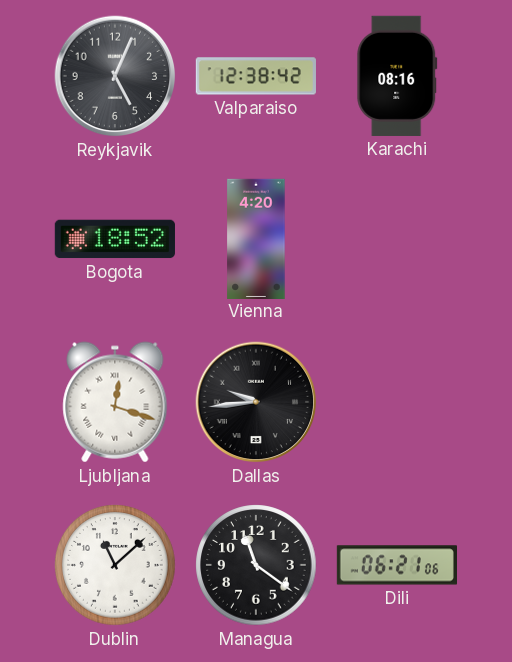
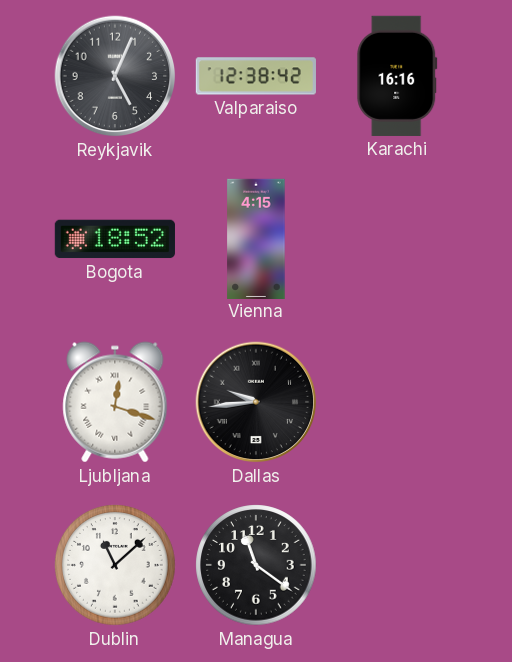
Karachi: 08:16 -> 16:16 (397, 76)
Vienna: 4:20 -> 4:15 (256, 238)
Dili: 06:21 -> none (396, 565)
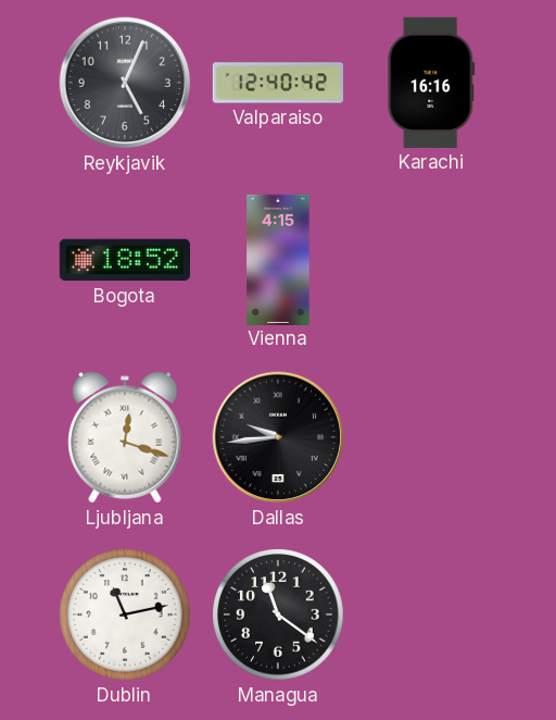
Valparaiso: 12:38 -> 12:40 (278, 83)
Dublin: 11:08 -> 11:13 (125, 615)
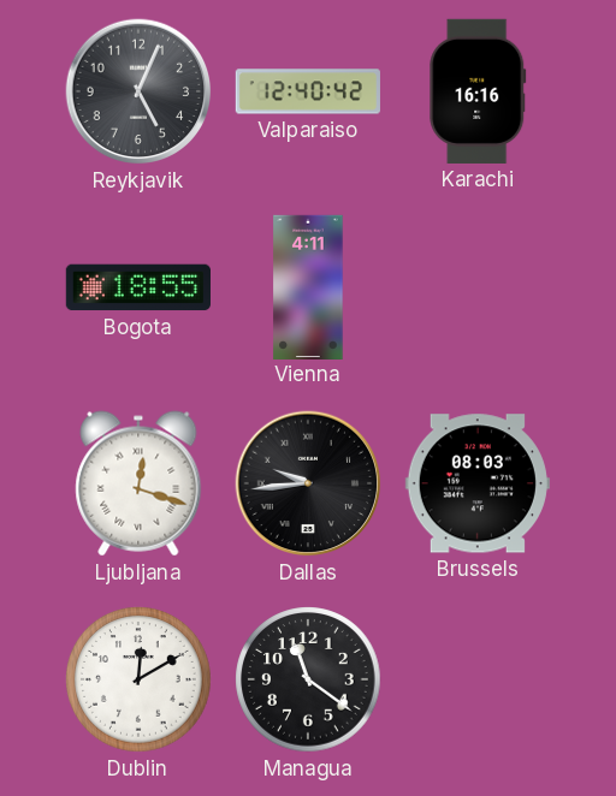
Bogota: 18:52 -> 18:55 (138, 287)
Vienna: 4:15 -> 4:11 (308, 286)
Brussels: none -> 08:03 (478, 483)
Dublin: 11:13 -> 12:10 (138, 679)
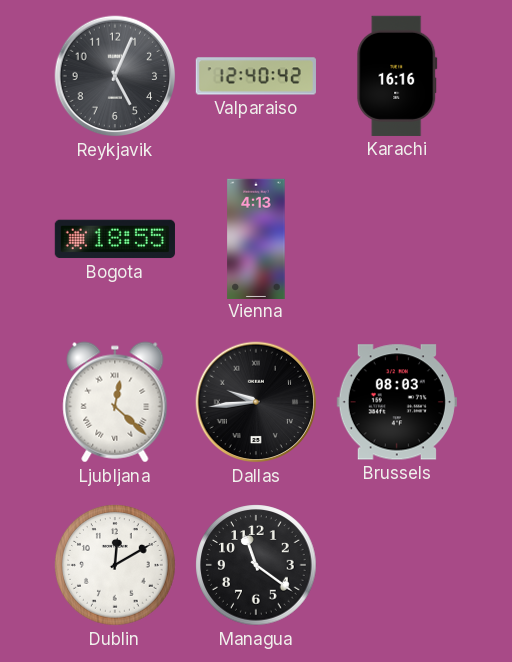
Vienna: 4:11 -> 4:13 (256, 238)
Ljubljana: 12:18 -> 12:22 (115, 402)
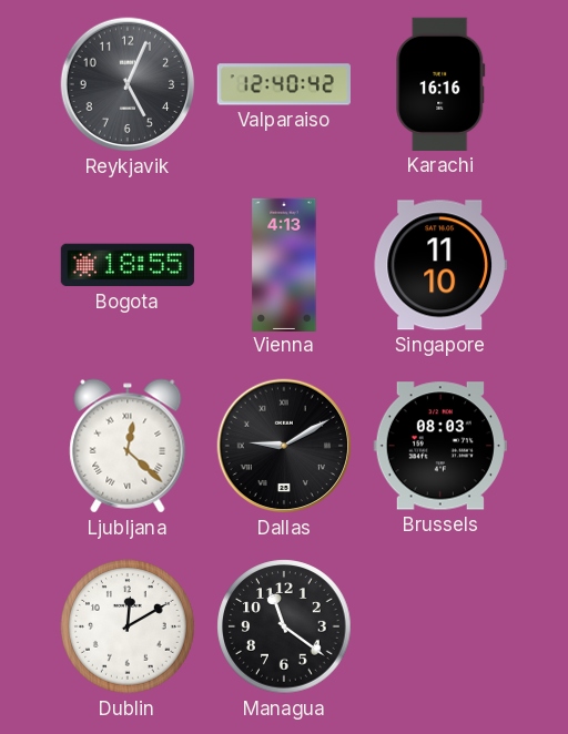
Singapore: none -> 11:10 (440, 265)
Dallas: 9:44 -> 9:10 (284, 446)
